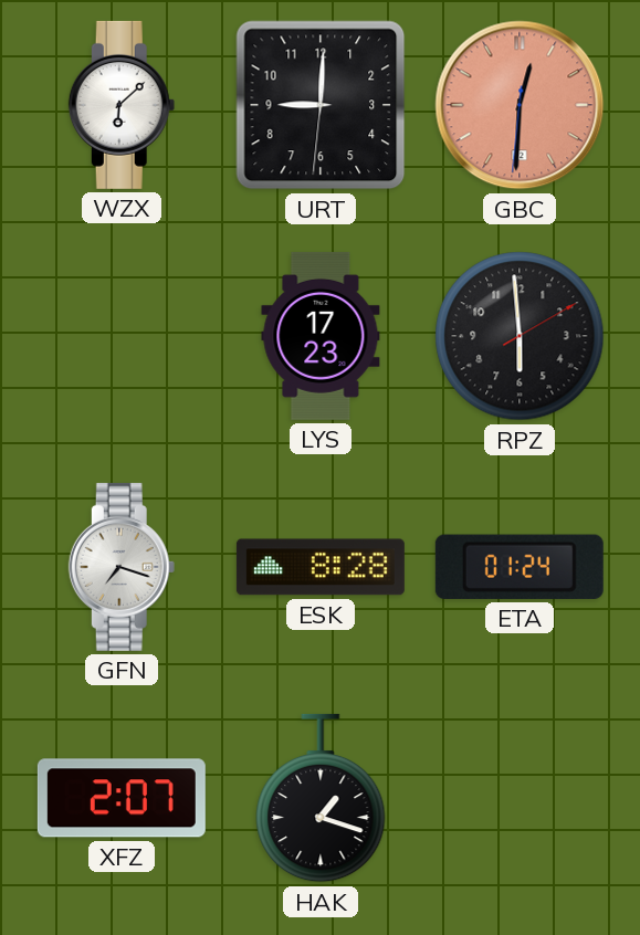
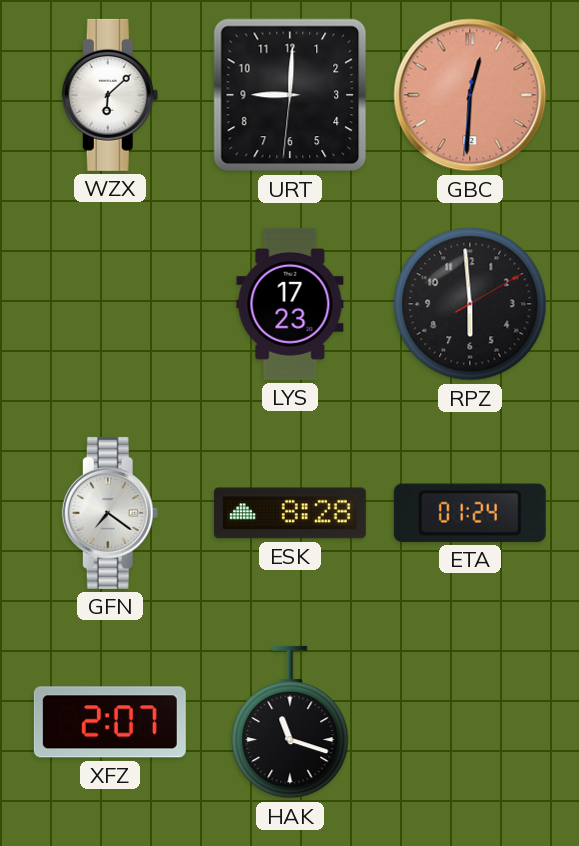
GFN: 7:18 -> 7:21 (110, 513)
HAK: 1:18 -> 11:18 (290, 722)
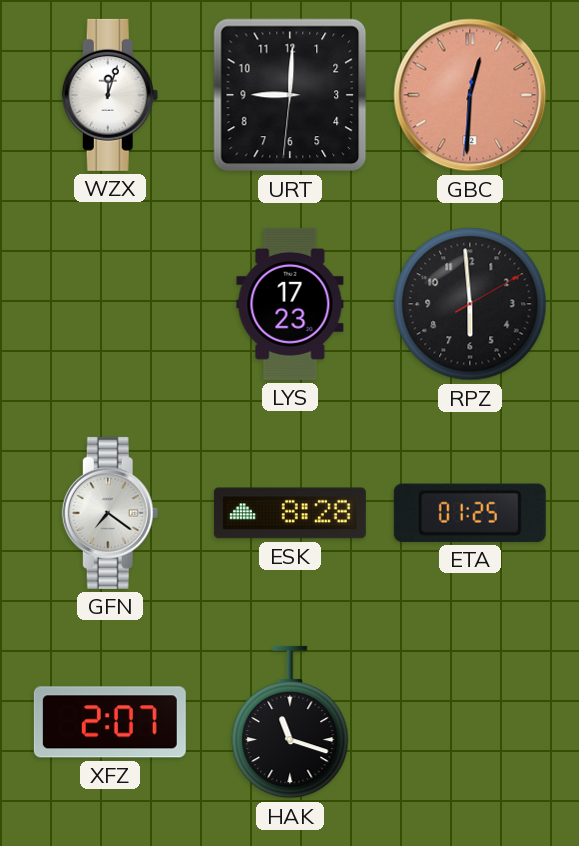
WZX: 6:08 -> 12:03 (110, 95)
ETA: 01:24 -> 01:25 (470, 513)
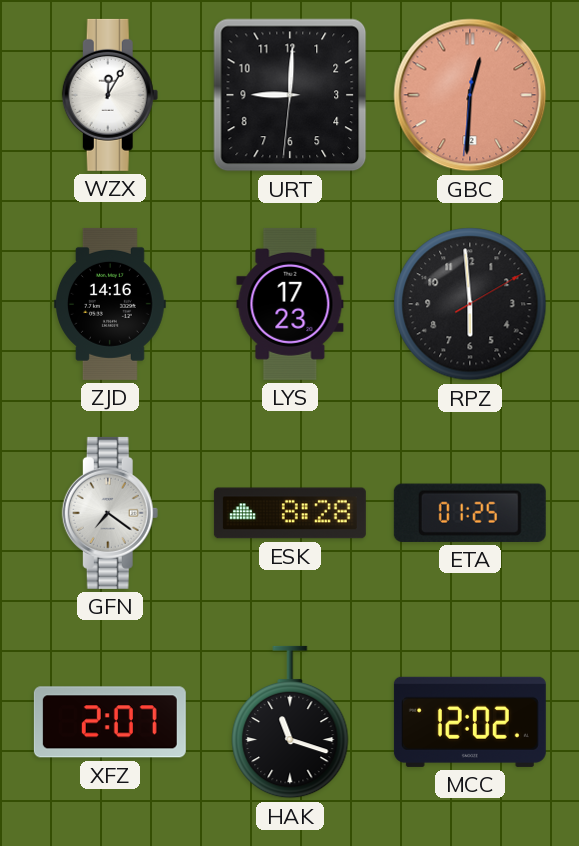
WZX: 12:03 -> 12:05 (110, 95)
ZJD: none -> 14:16 (111, 304)
MCC: none -> 12:02 (470, 722)
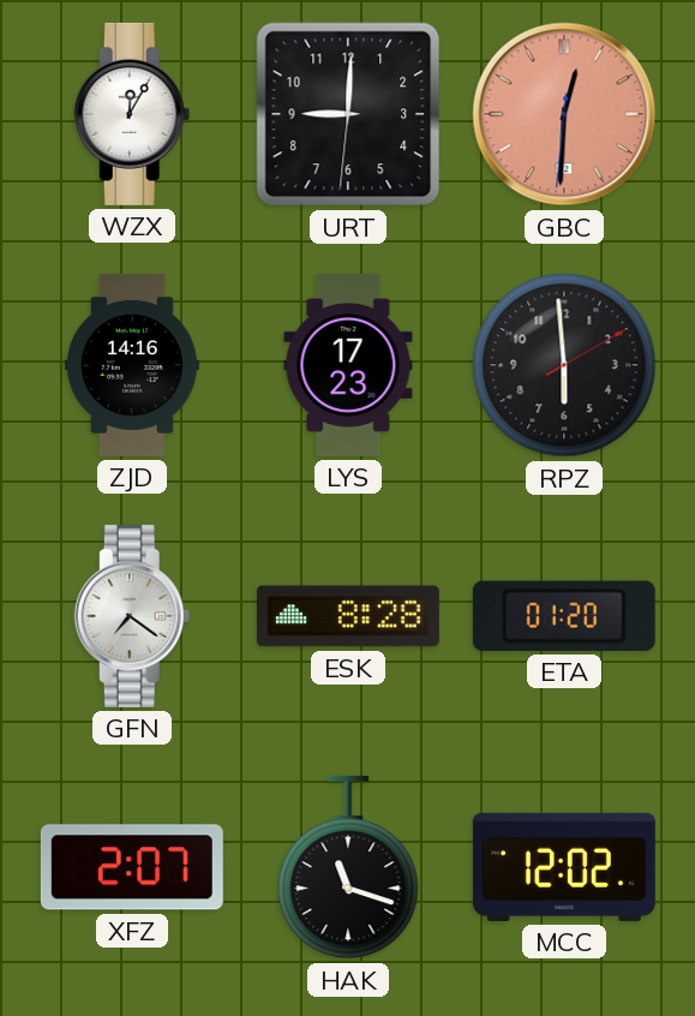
ETA: 01:25 -> 01:20 (564, 616)
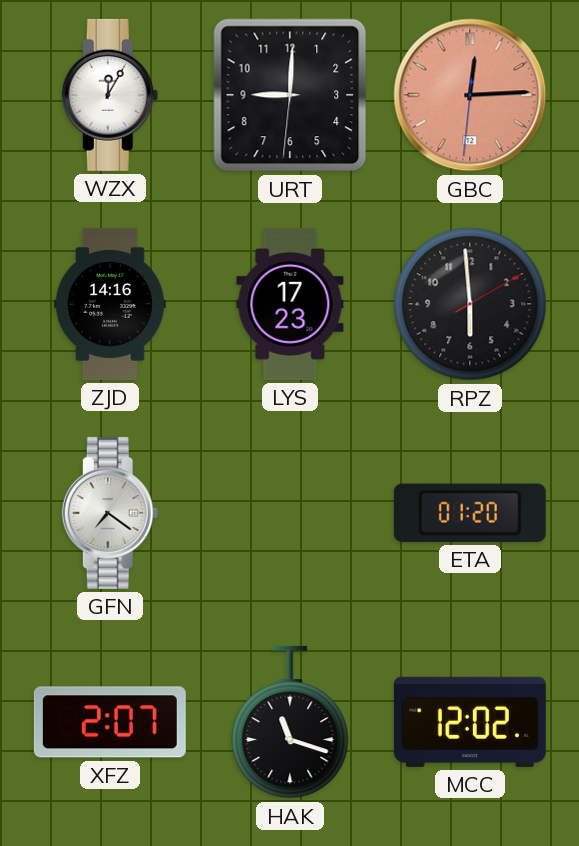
GBC: 12:30 -> 12:14 (470, 95)
ESK: 8:28 -> none (348, 616)
